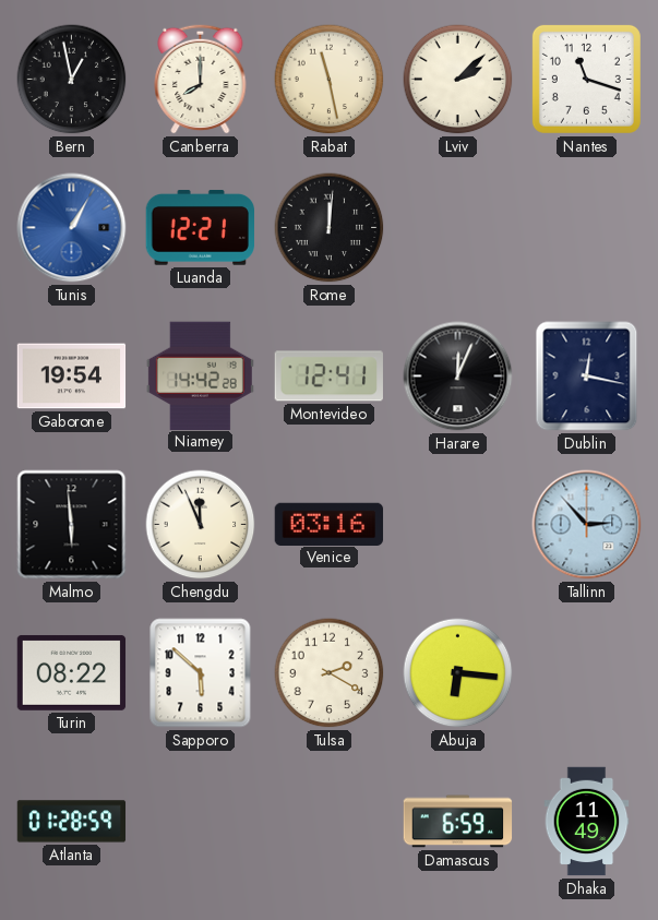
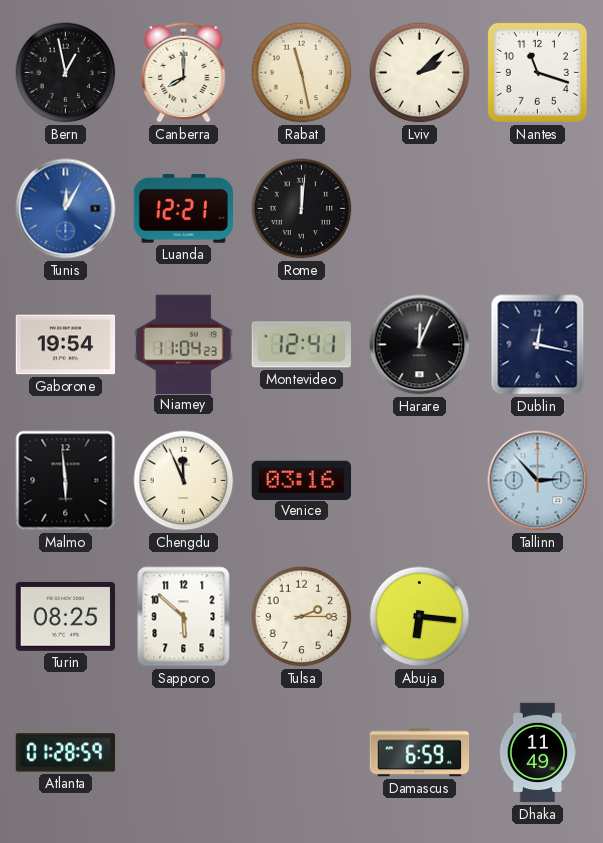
Tunis: 1:05 -> 12:05 (66, 209)
Niamey: 14:42 -> 11:04 (183, 344)
Turin: 08:22 -> 08:25 (66, 616)
Tulsa: 2:20 -> 2:15 (302, 617)
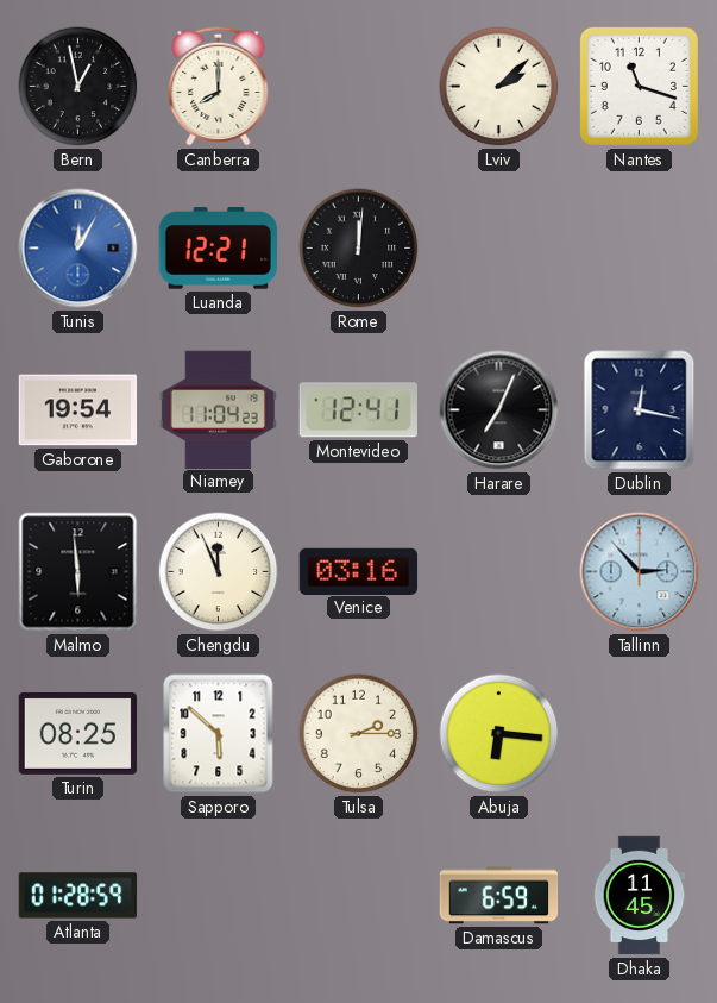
Rabat: 11:28 -> none (302, 73)
Harare: 12:04 -> 7:04 (499, 410)
Dhaka: 11:49 -> 11:45 (640, 896)
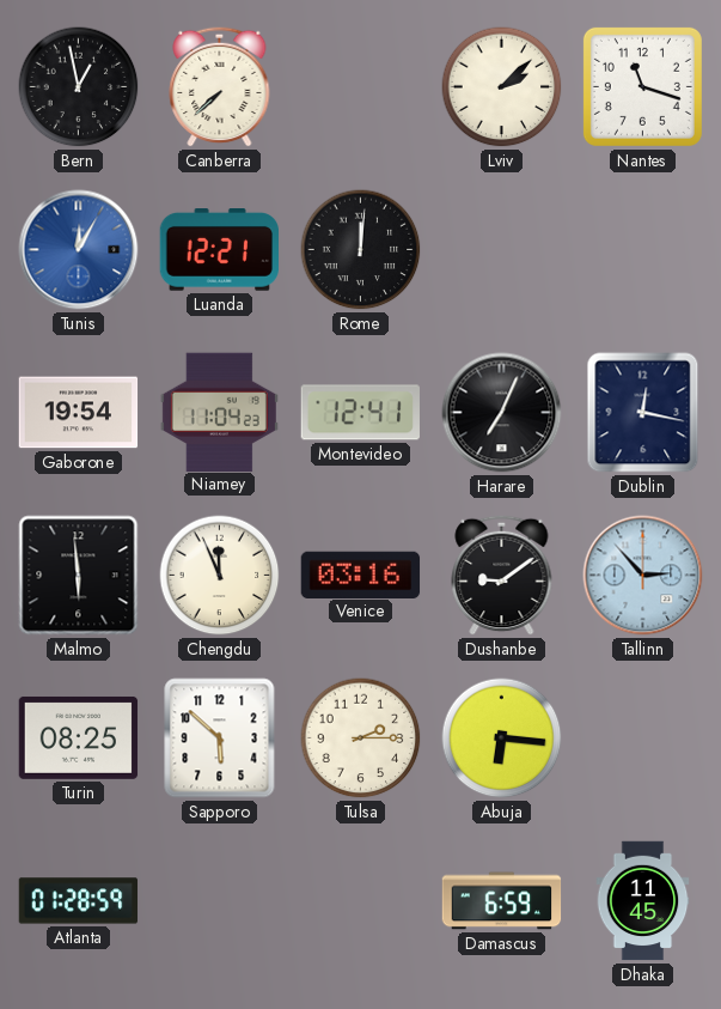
Canberra: 8:00 -> 7:38 (220, 86)
Dushanbe: none -> 9:09 (502, 575)
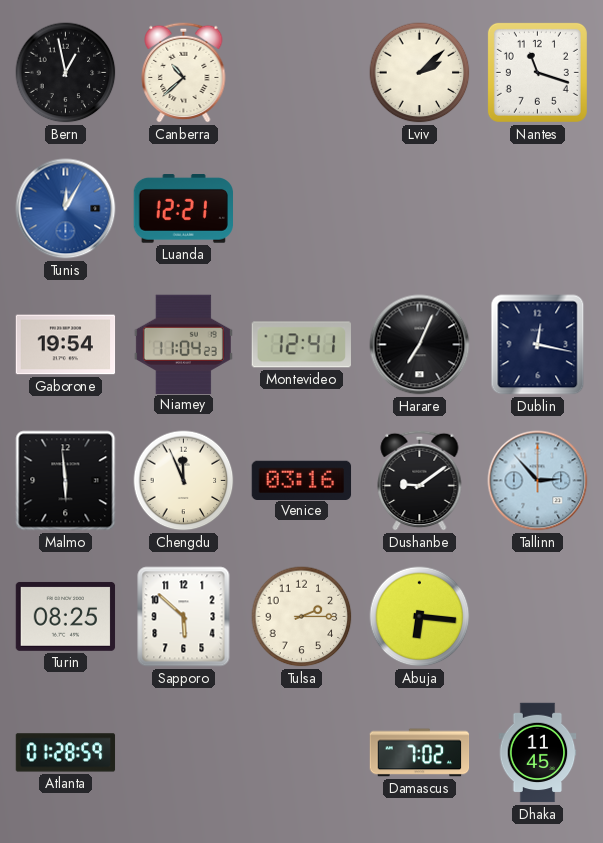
Canberra: 7:38 -> 10:38 (184, 72)
Rome: 12:01 -> none (361, 250)
Damascus: 6:59 -> 7:02 (420, 753)
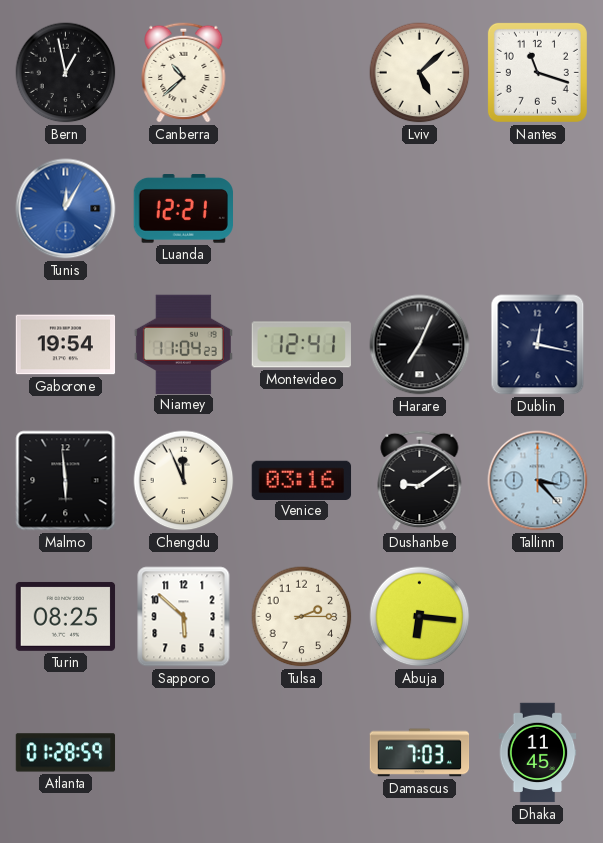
Lviv: 2:08 -> 5:08 (420, 73)
Tallinn: 2:53 -> 3:23 (538, 481)
Damascus: 7:02 -> 7:03 (420, 753)
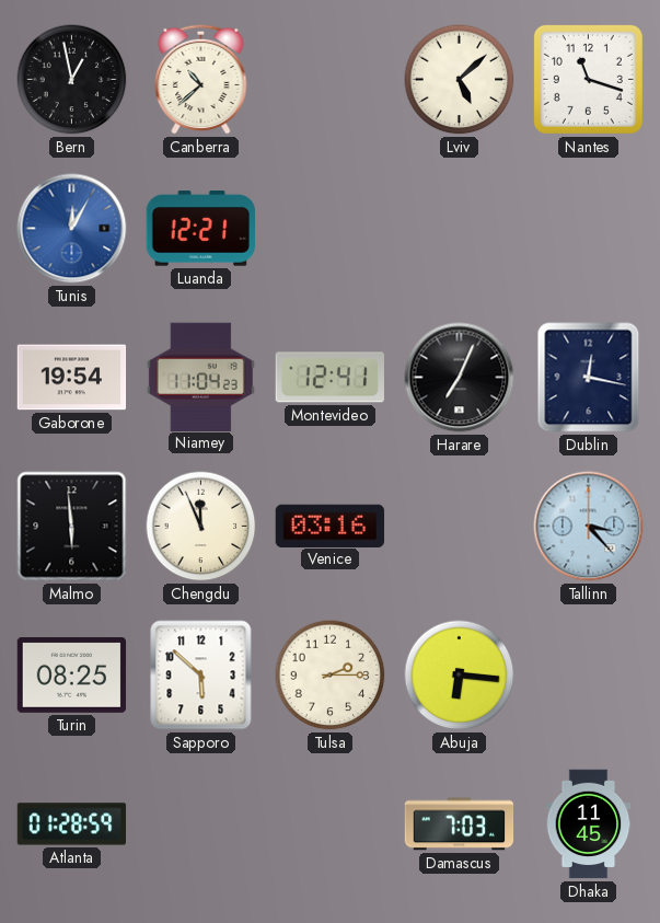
Dushanbe: 9:09 -> none (420, 480)
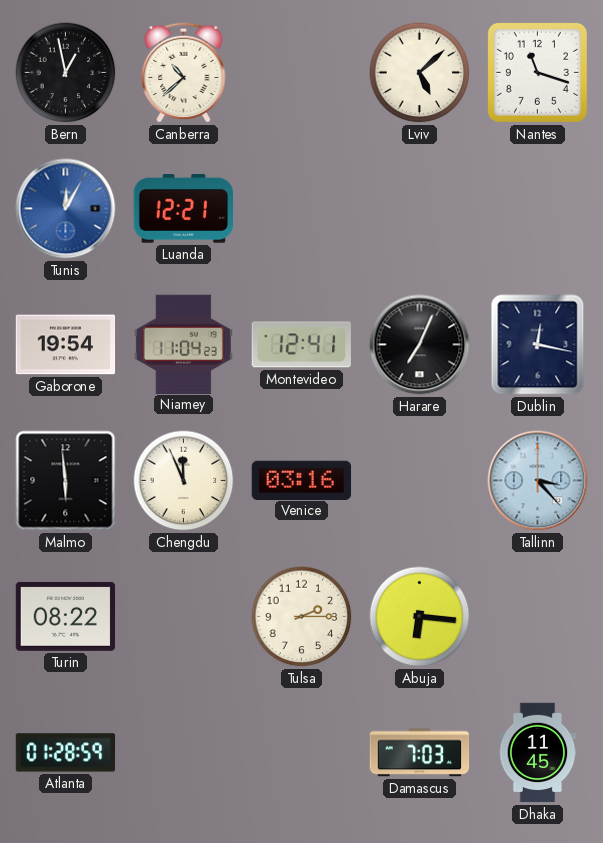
Turin: 08:25 -> 08:22 (66, 616)
Sapporo: 5:52 -> none (201, 676)
